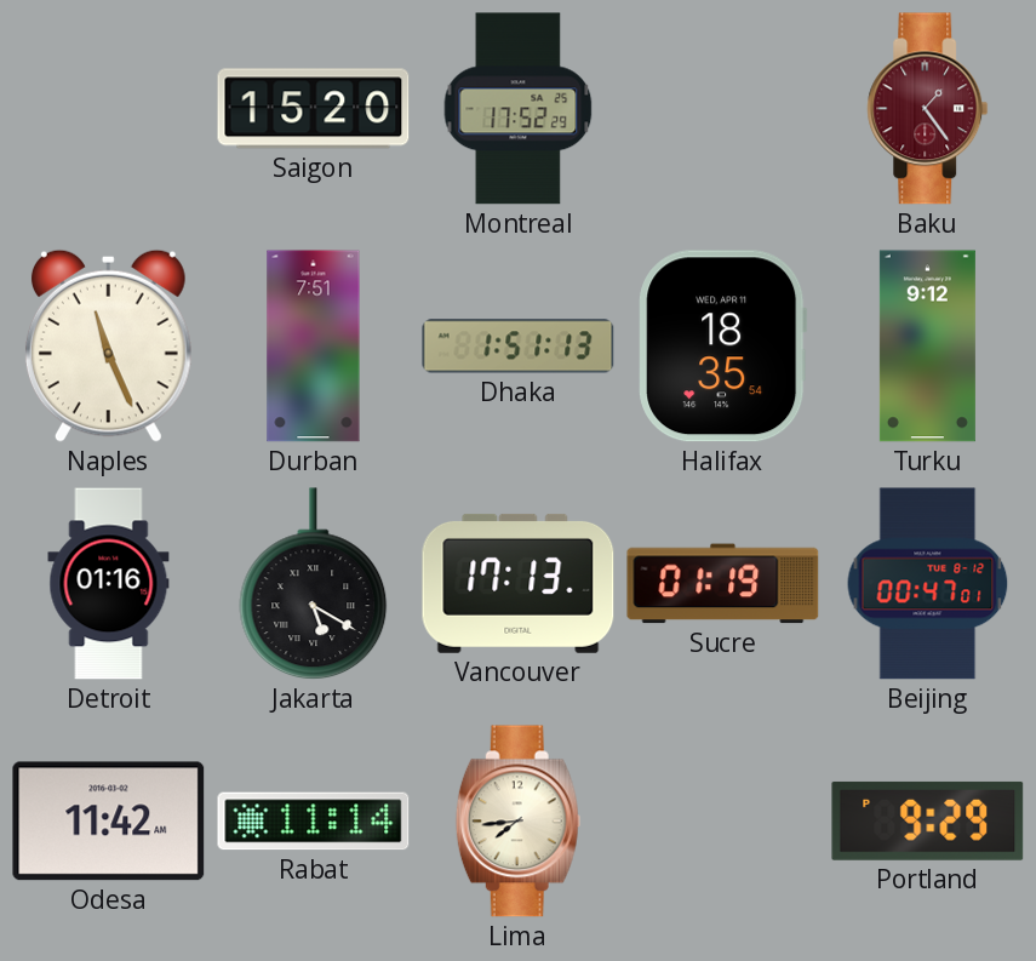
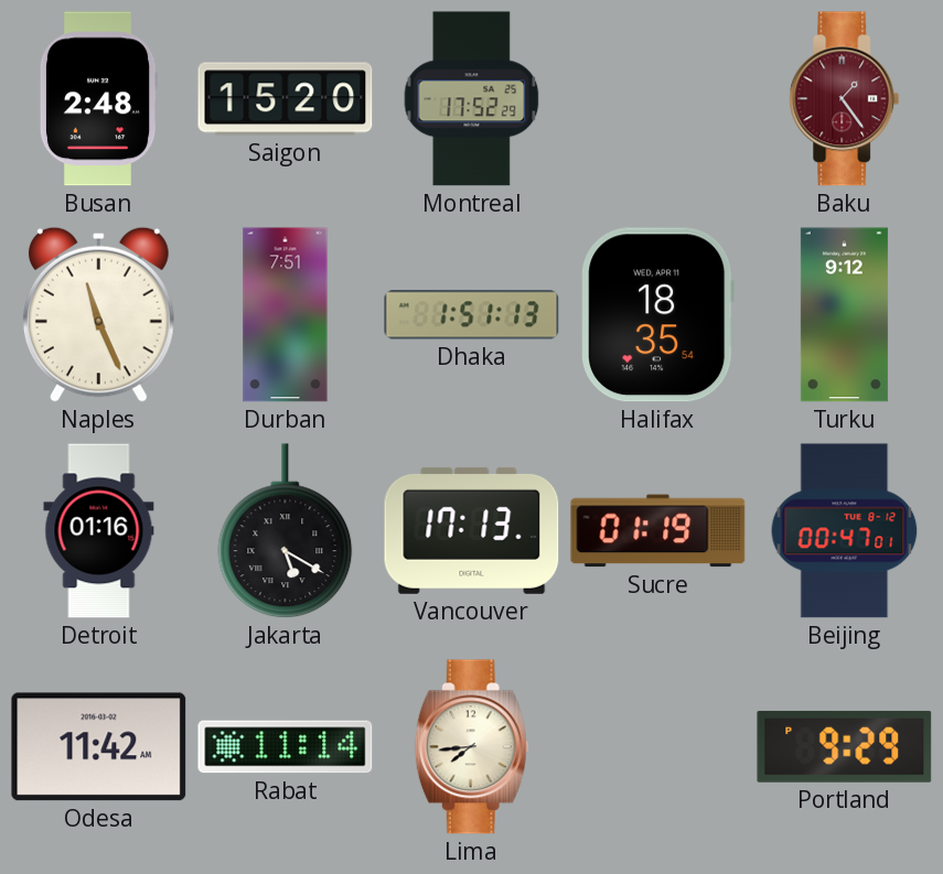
Busan: none -> 2:48 (98, 99)
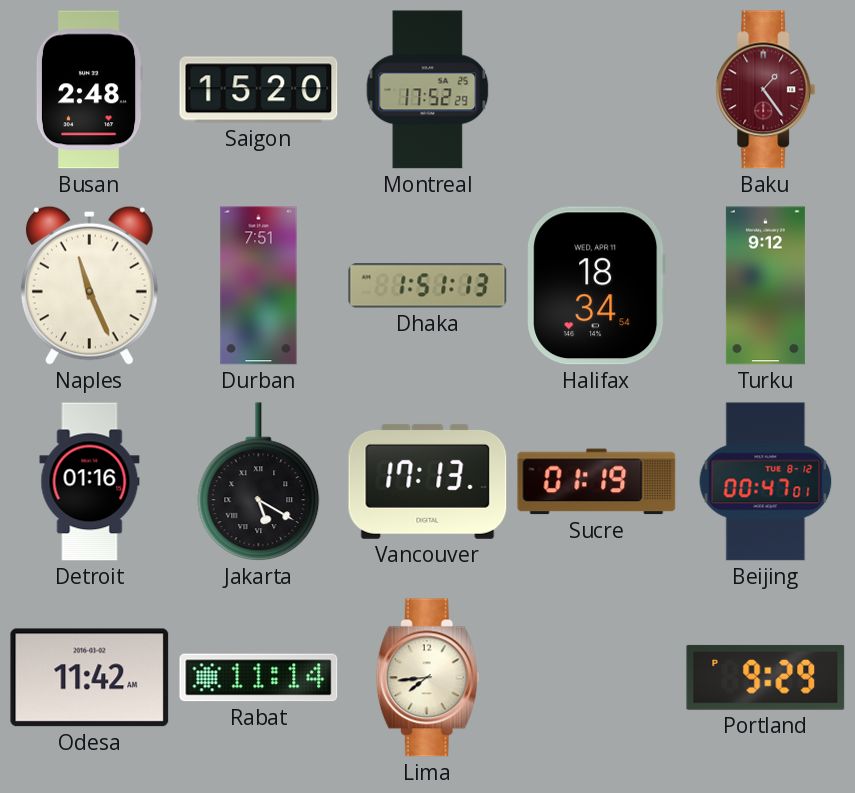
Halifax: 18:35 -> 18:34 (597, 286)
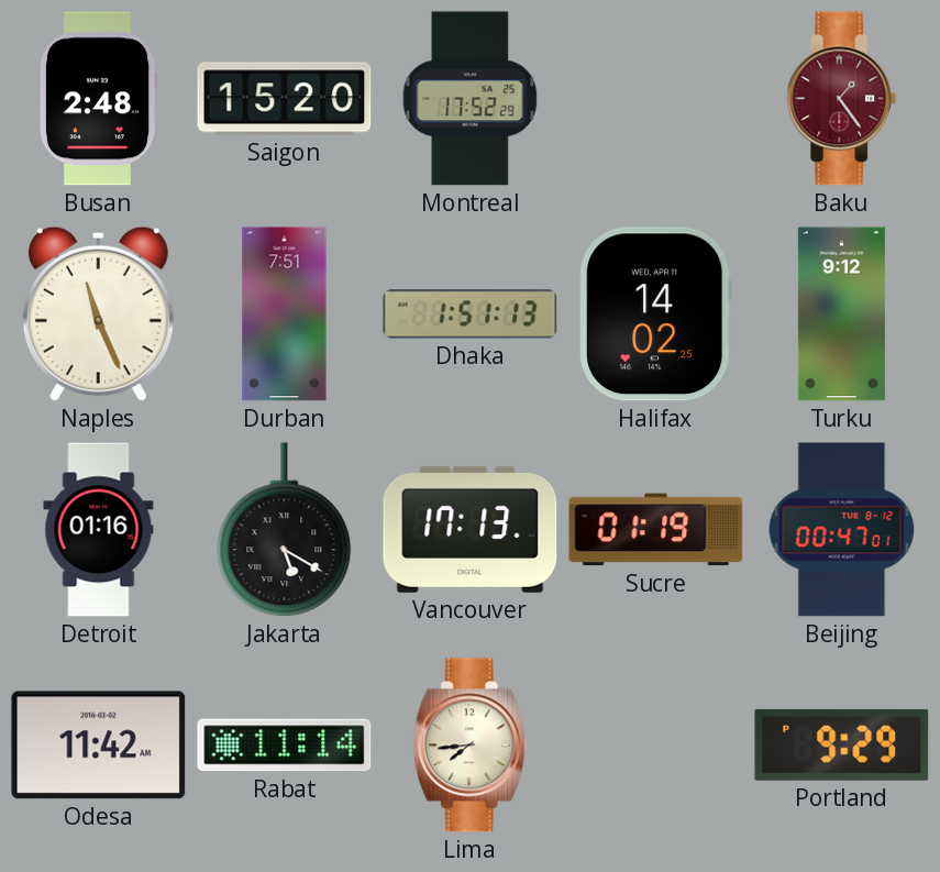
Halifax: 18:34 -> 14:02 (656, 314)
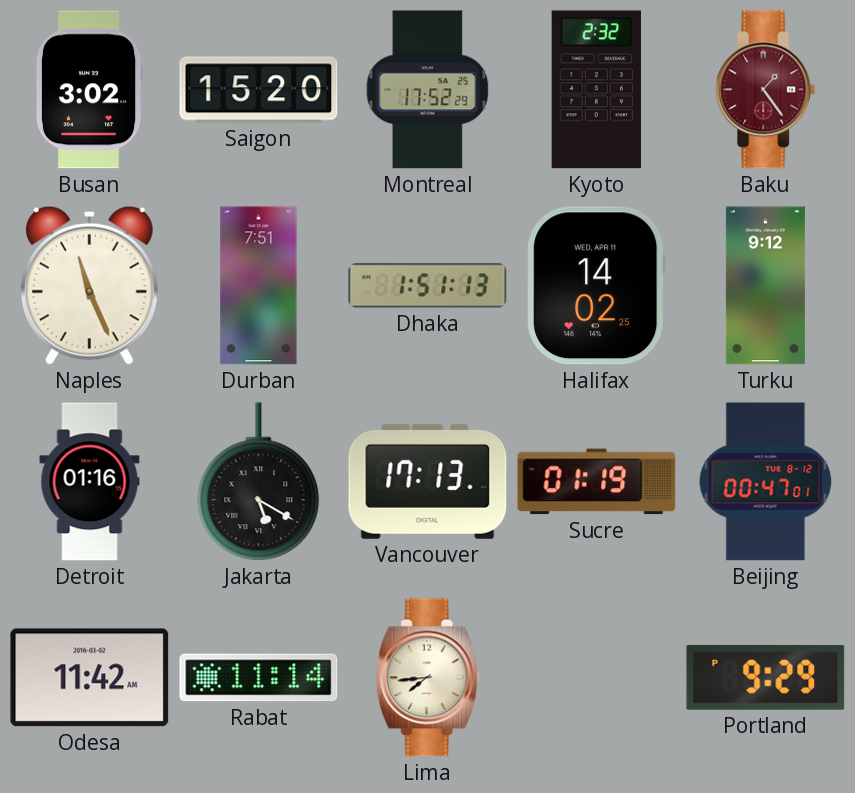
Busan: 2:48 -> 3:02 (89, 90)
Kyoto: none -> 2:32 (596, 90)
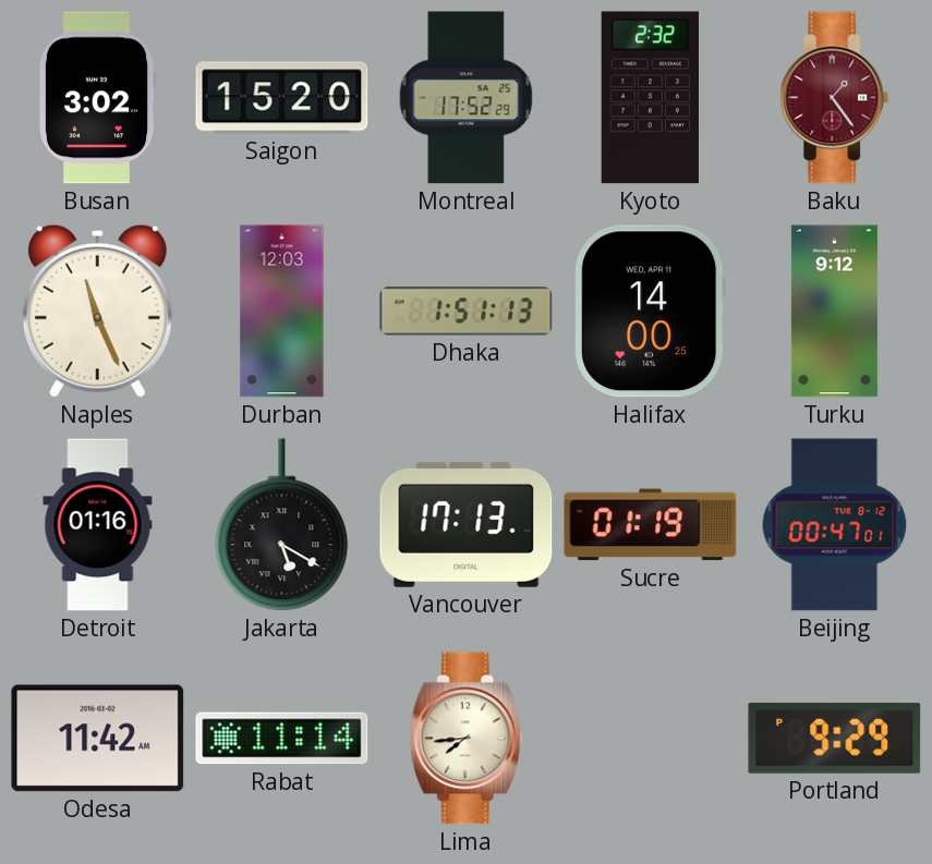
Durban: 7:51 -> 12:03 (282, 312)
Halifax: 14:02 -> 14:00 (651, 312)
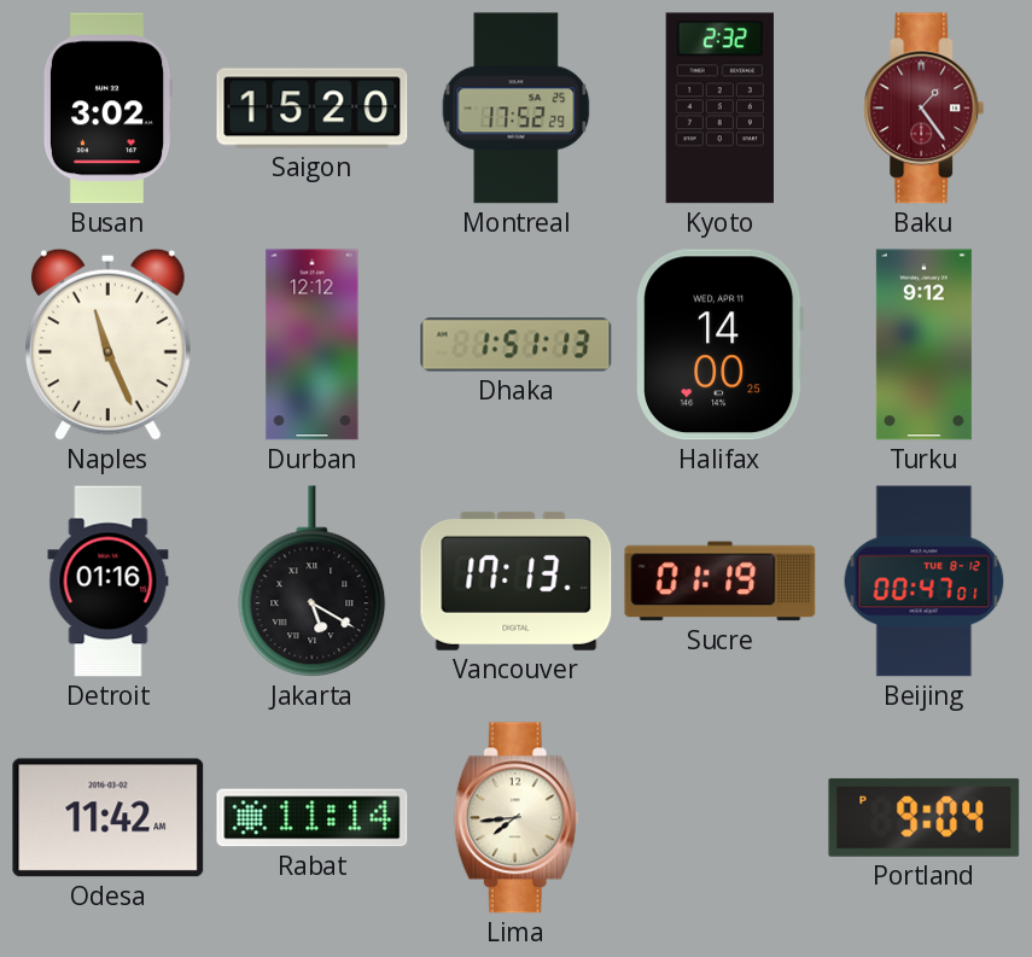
Durban: 12:03 -> 12:12 (313, 345)
Portland: 9:29 -> 9:04 (925, 817)
